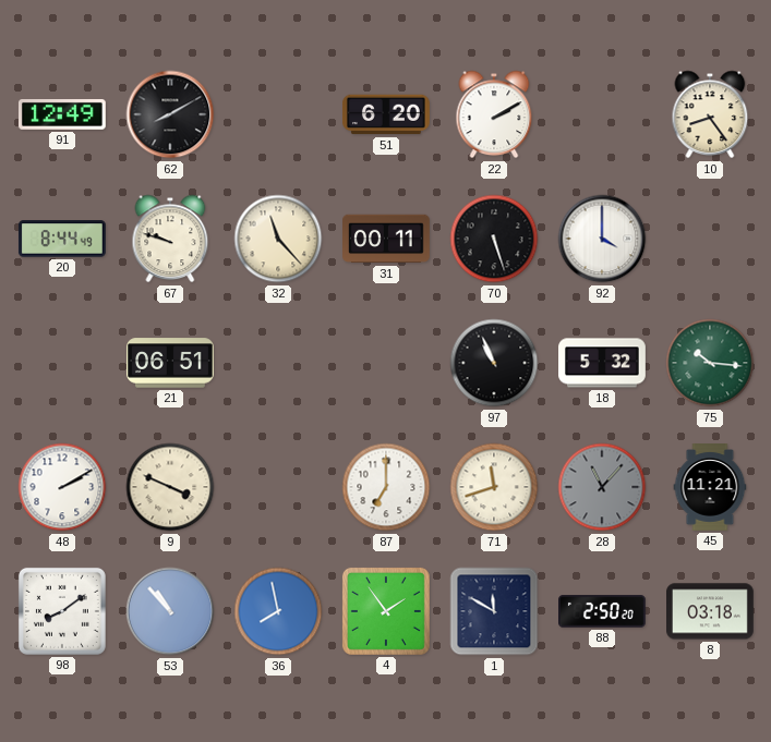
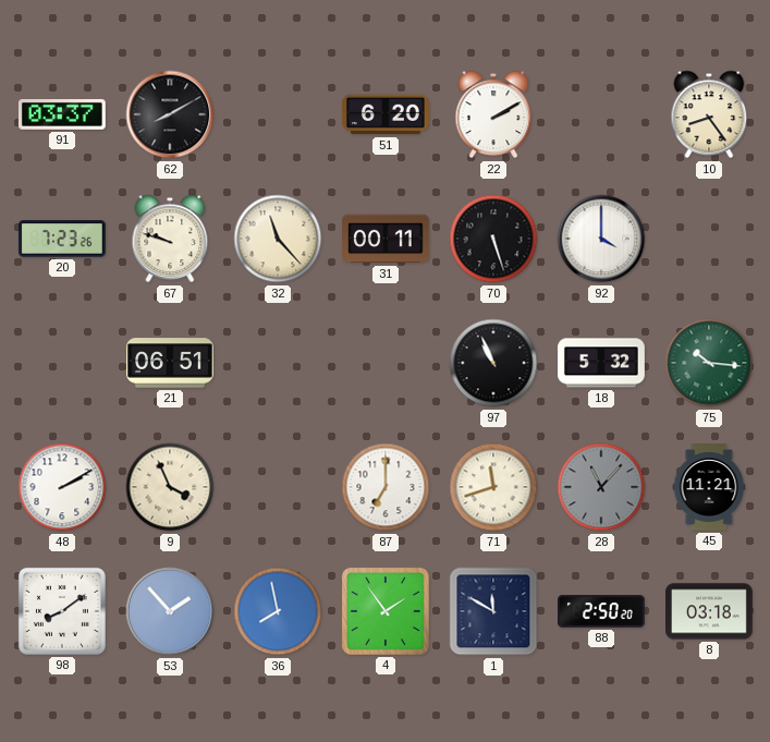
91: 12:49 -> 03:37 (62, 114)
20: 8:44 -> 7:23 (62, 239)
9: 3:49 -> 3:56 (170, 487)
53: 10:53 -> 1:53 (170, 611)
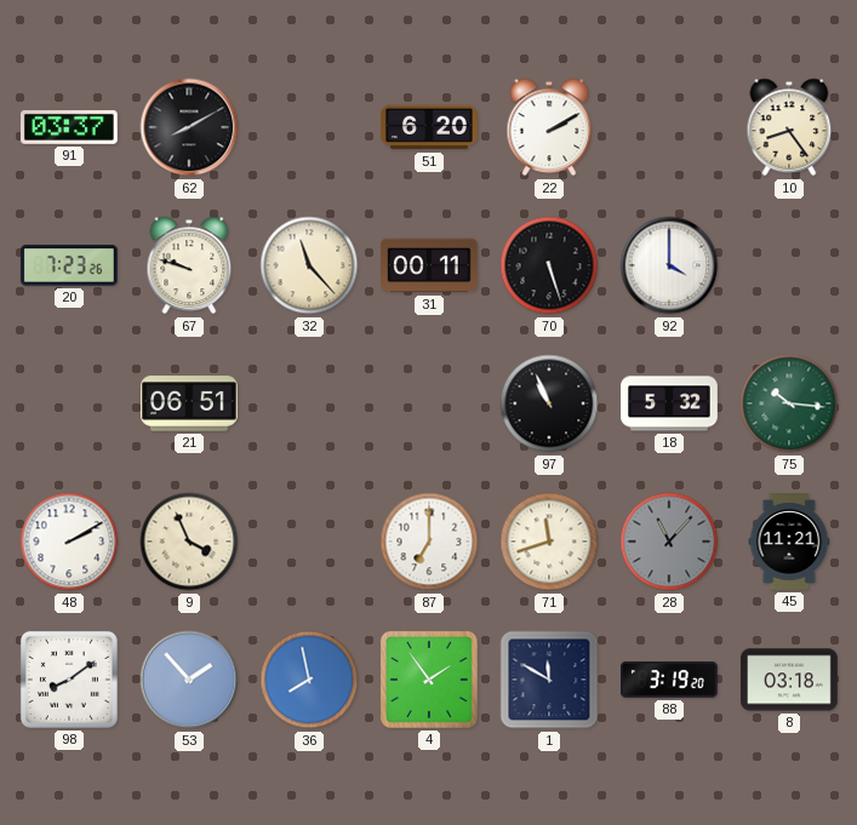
88: 2:50 -> 3:19 (670, 680)
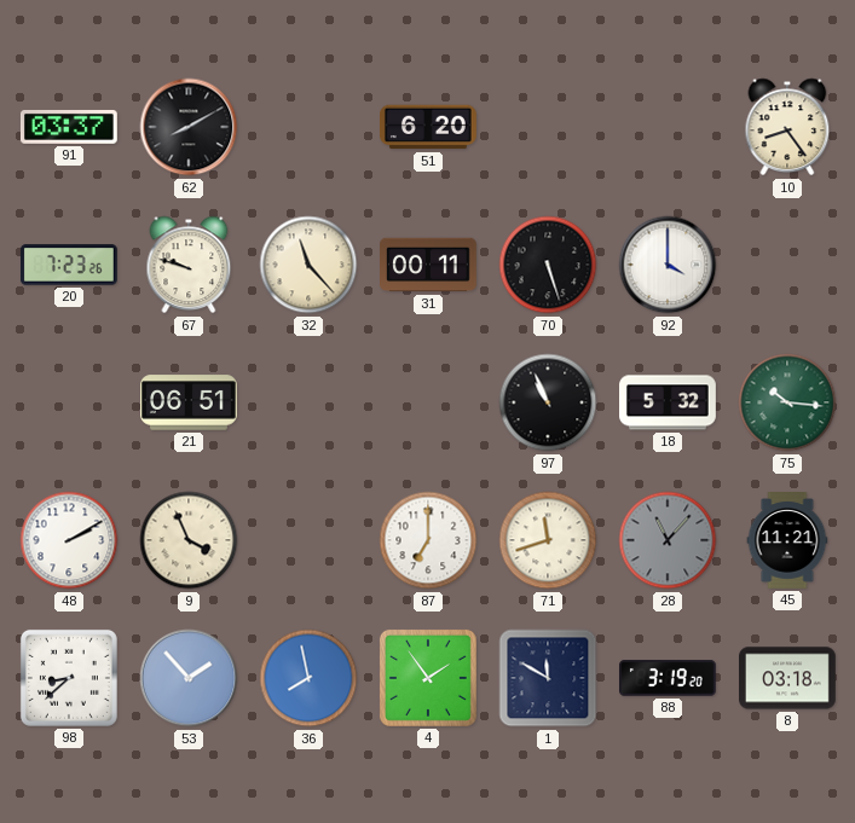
22: 2:10 -> none (549, 127)
98: 8:09 -> 8:38 (69, 678)
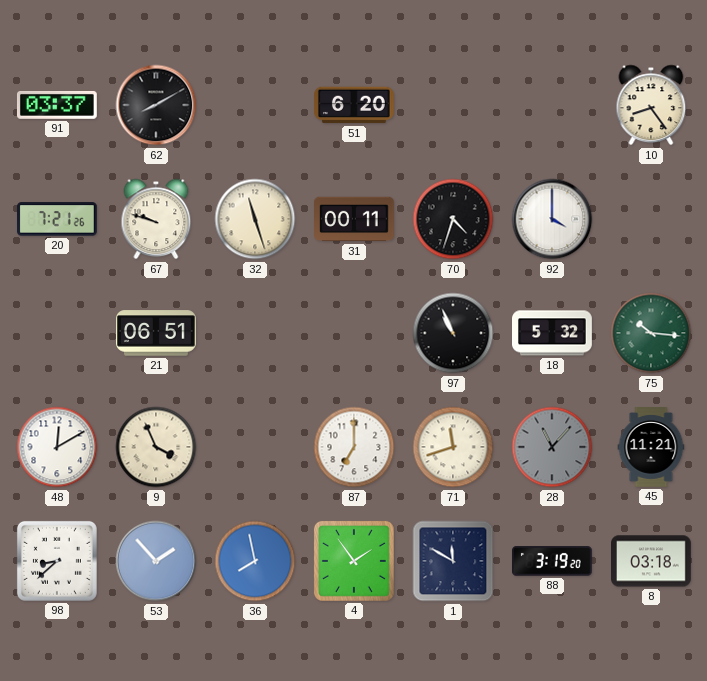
20: 7:23 -> 7:21 (57, 219)
32: 11:23 -> 11:27 (255, 219)
70: 5:27 -> 4:33 (453, 219)
48: 2:10 -> 12:10 (57, 447)
